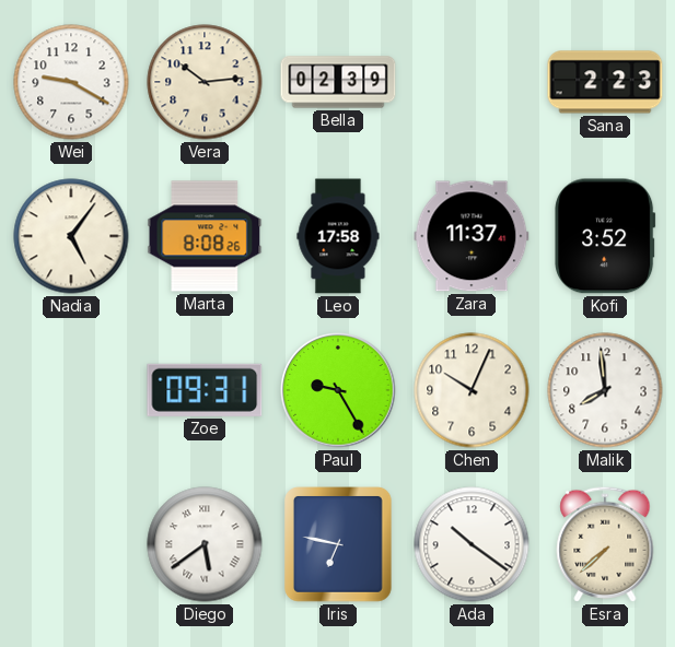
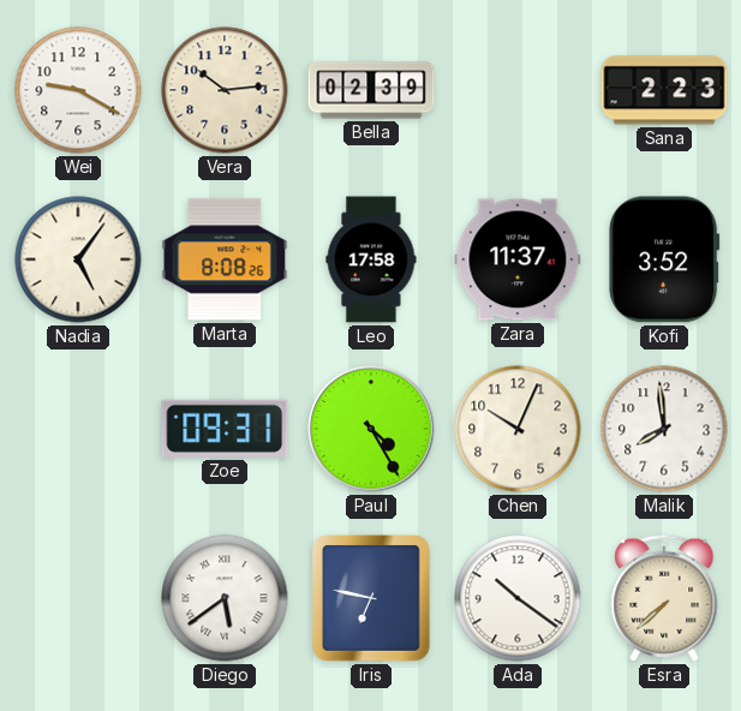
Paul: 9:25 -> 4:25 (371, 429)
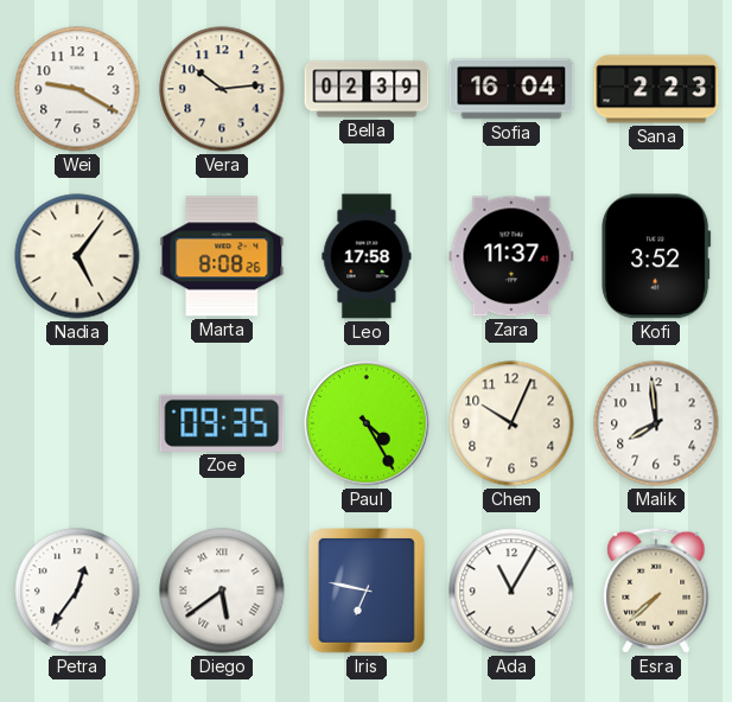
Sofia: none -> 16:04 (511, 89)
Zoe: 09:31 -> 09:35 (222, 423)
Petra: none -> 12:36 (77, 591)
Ada: 10:21 -> 11:05 (511, 591)
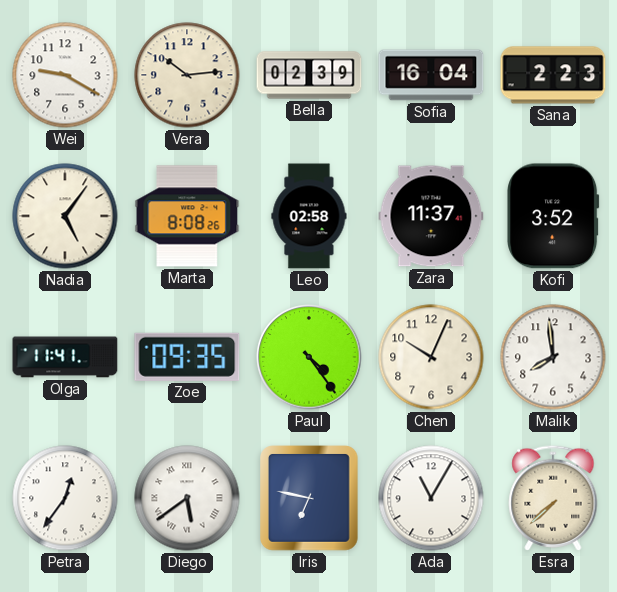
Leo: 17:58 -> 02:58 (309, 216)
Olga: none -> 11:41 (65, 357)
Paul: 4:25 -> 4:24 (309, 357)
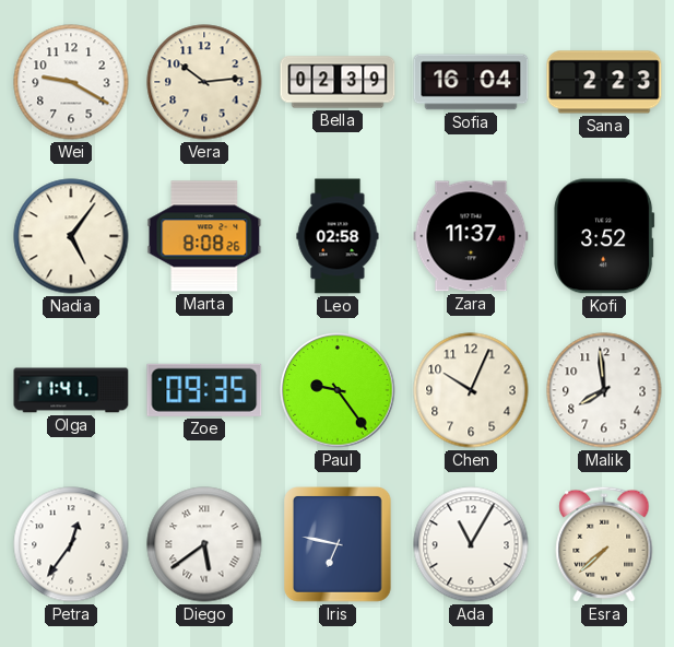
Paul: 4:24 -> 9:24 (338, 390)
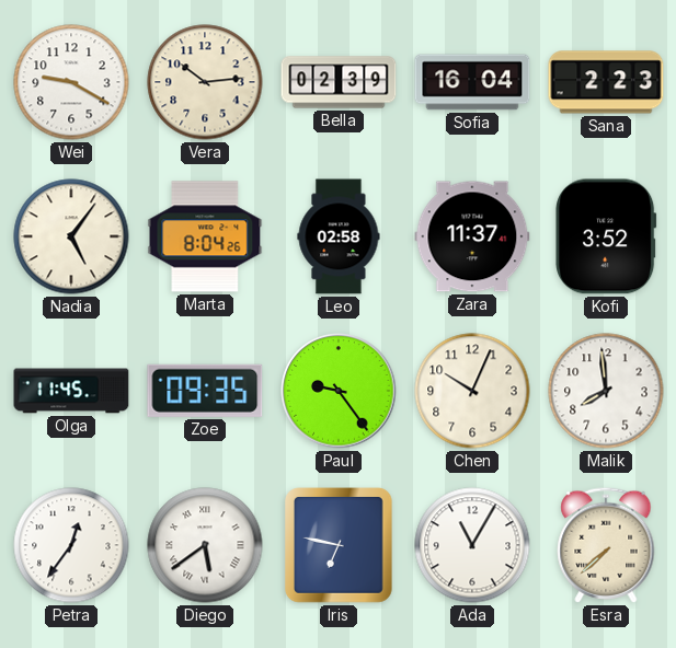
Marta: 8:08 -> 8:04 (205, 236)
Olga: 11:41 -> 11:45 (71, 391)
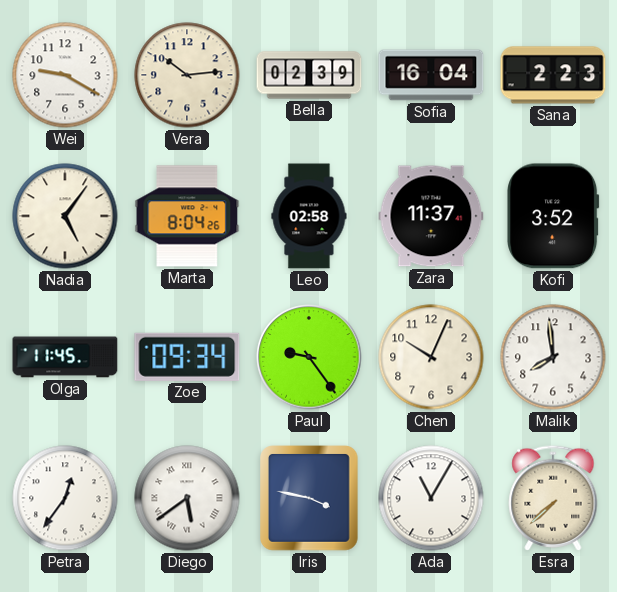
Zoe: 09:35 -> 09:34 (187, 357)
Iris: 6:47 -> 3:47 (310, 499)
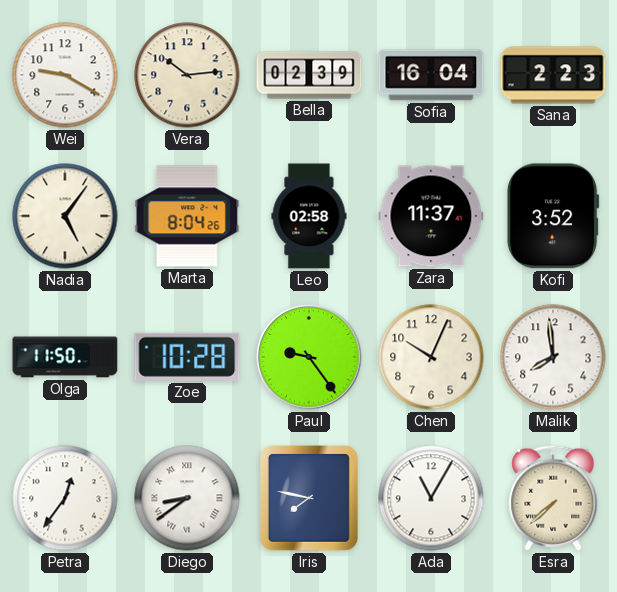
Olga: 11:45 -> 11:50 (65, 357)
Zoe: 09:34 -> 10:28 (187, 357)
Diego: 5:39 -> 8:39 (187, 498)
Iris: 3:47 -> 7:47 (310, 499)
